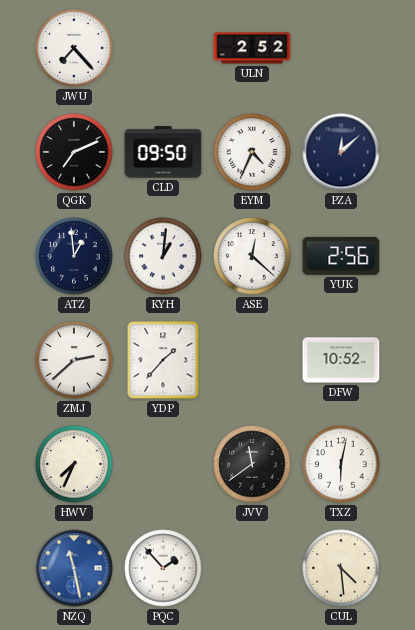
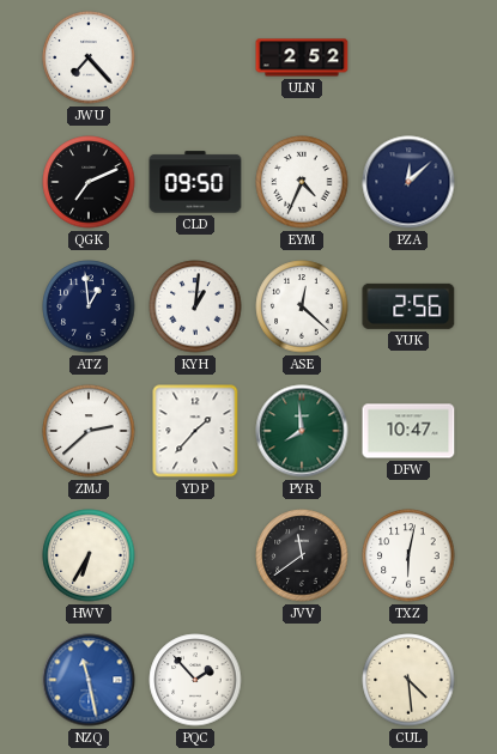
PYR: none -> 7:59 (302, 431)
DFW: 10:52 -> 10:47 (408, 431)
HWV: 7:34 -> 6:35 (89, 555)
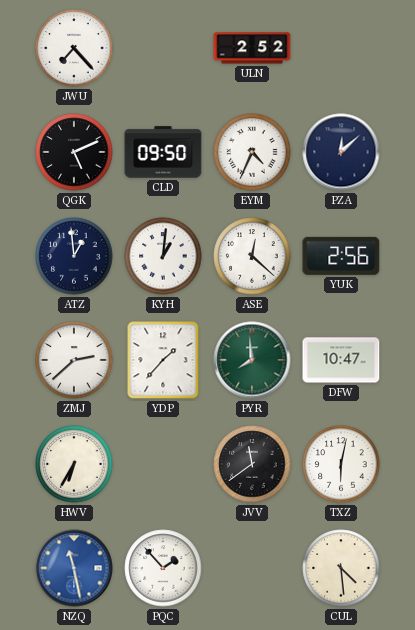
QGK: 7:11 -> 5:11 (74, 152)
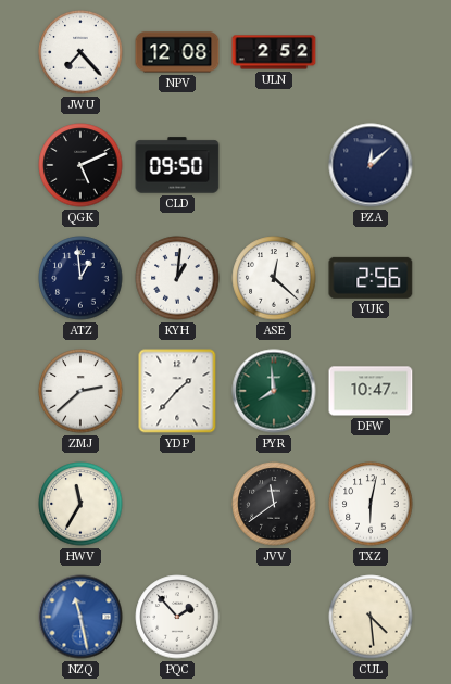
NPV: none -> 12:08 (177, 52)
EYM: 4:34 -> none (252, 152)
HWV: 6:35 -> 11:35 (80, 504)
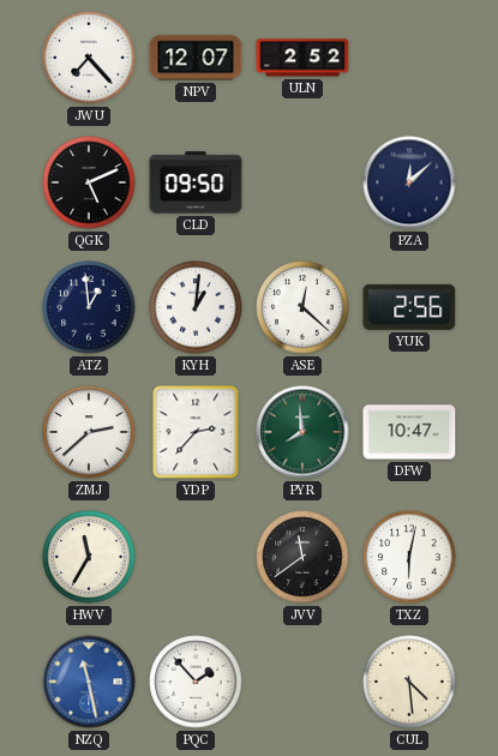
NPV: 12:08 -> 12:07 (196, 58)
YDP: 1:37 -> 2:37 (196, 432)
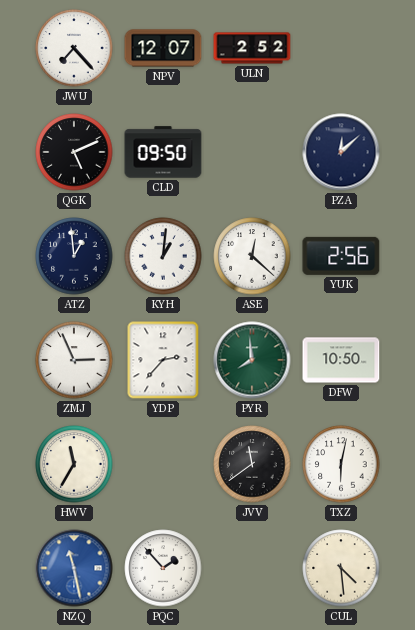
ZMJ: 2:38 -> 2:56 (74, 360)
DFW: 10:47 -> 10:50 (341, 360)
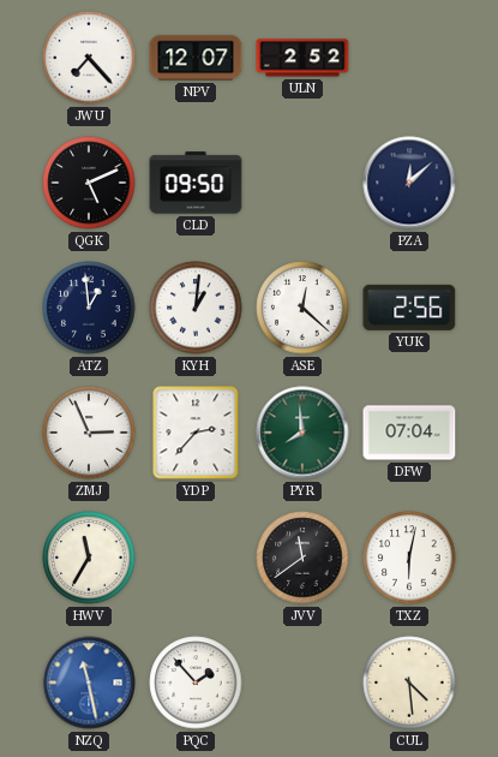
DFW: 10:50 -> 07:04 (409, 433)
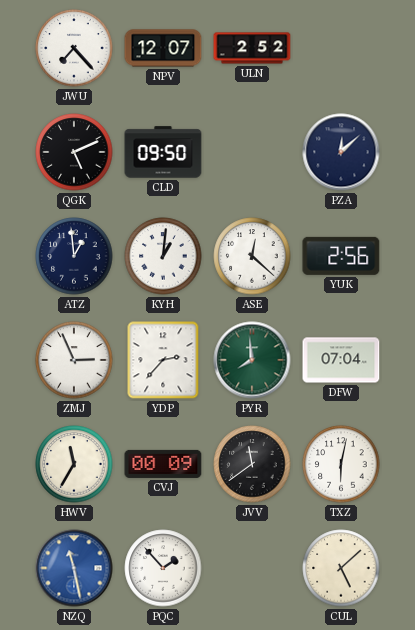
CVJ: none -> 00:09 (163, 464)
CUL: 4:29 -> 5:08 (341, 568)
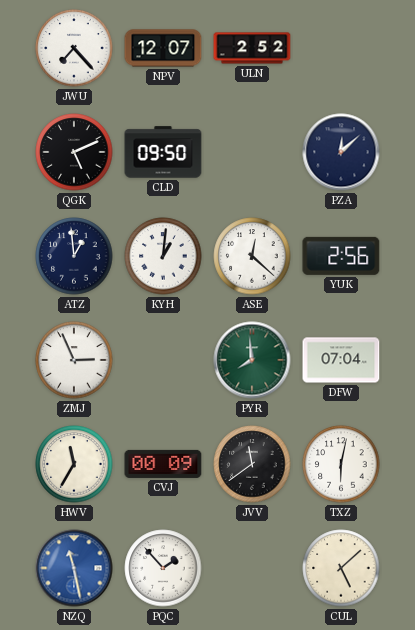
YDP: 2:37 -> none (163, 360)
